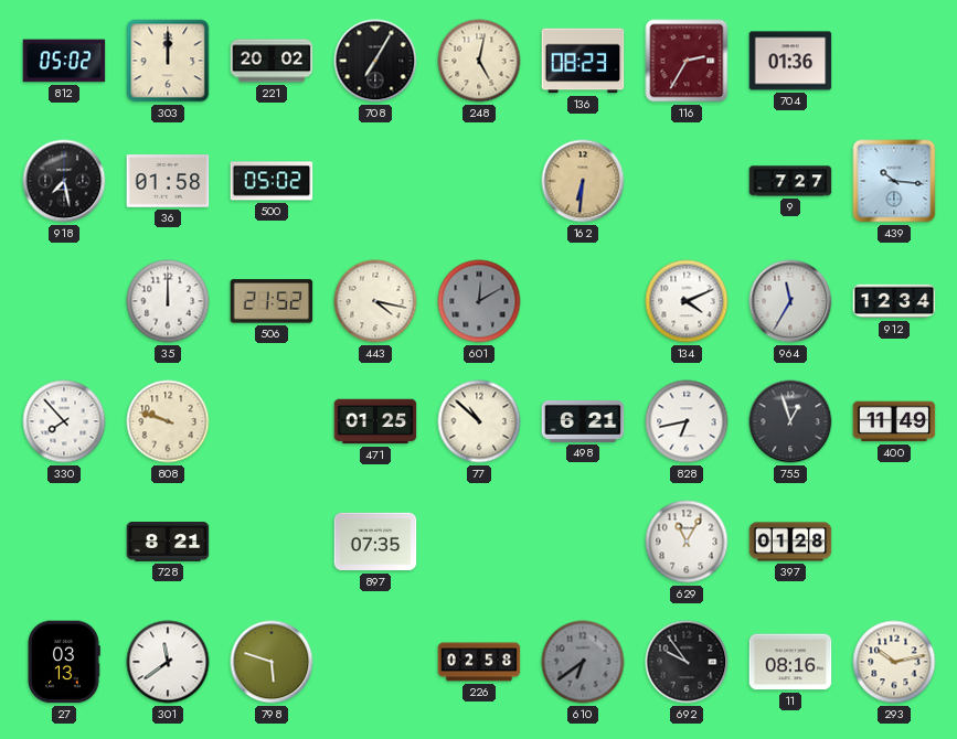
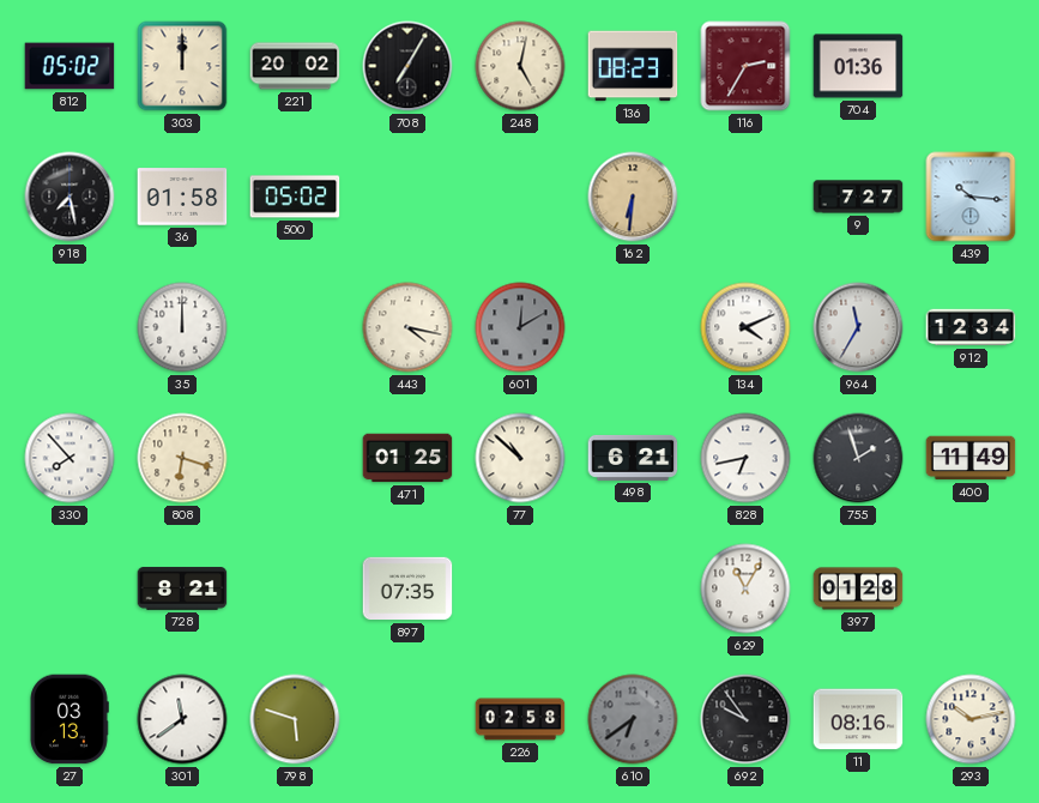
506: 21:52 -> none (272, 301)
808: 9:48 -> 6:18 (182, 458)
755: 12:57 -> 1:57 (858, 458)
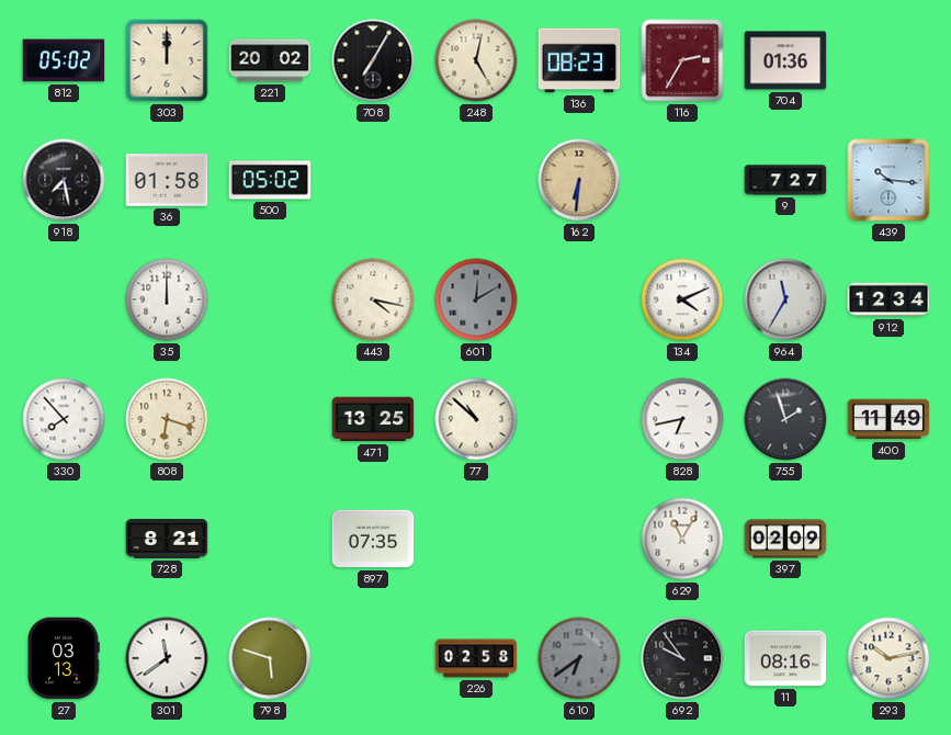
471: 01:25 -> 13:25 (373, 419)
498: 6:21 -> none (633, 458)
397: 01:28 -> 02:09 (785, 539)
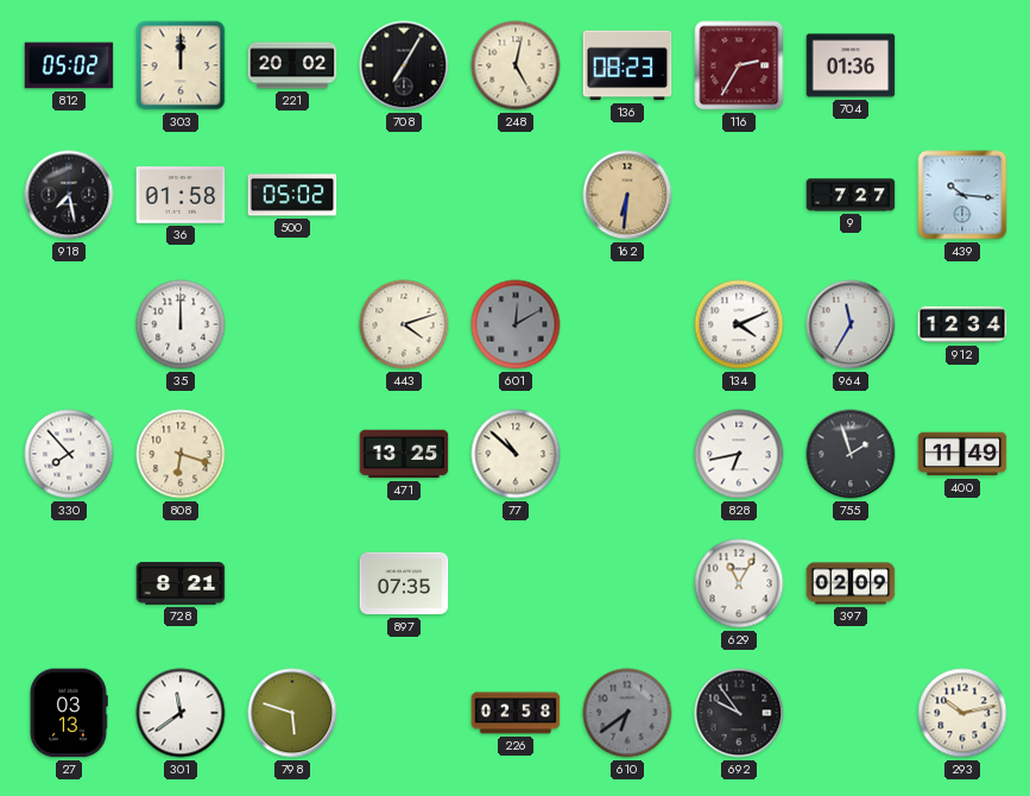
443: 4:17 -> 4:12 (404, 324)
11: 08:16 -> none (785, 658)
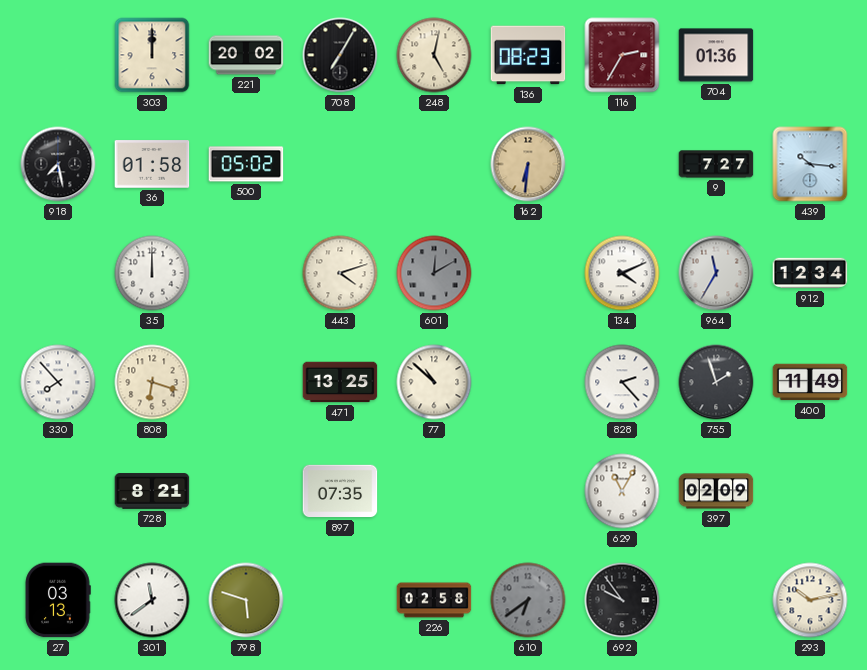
812: 05:02 -> none (69, 65)
828: 6:43 -> 2:23 (622, 382)
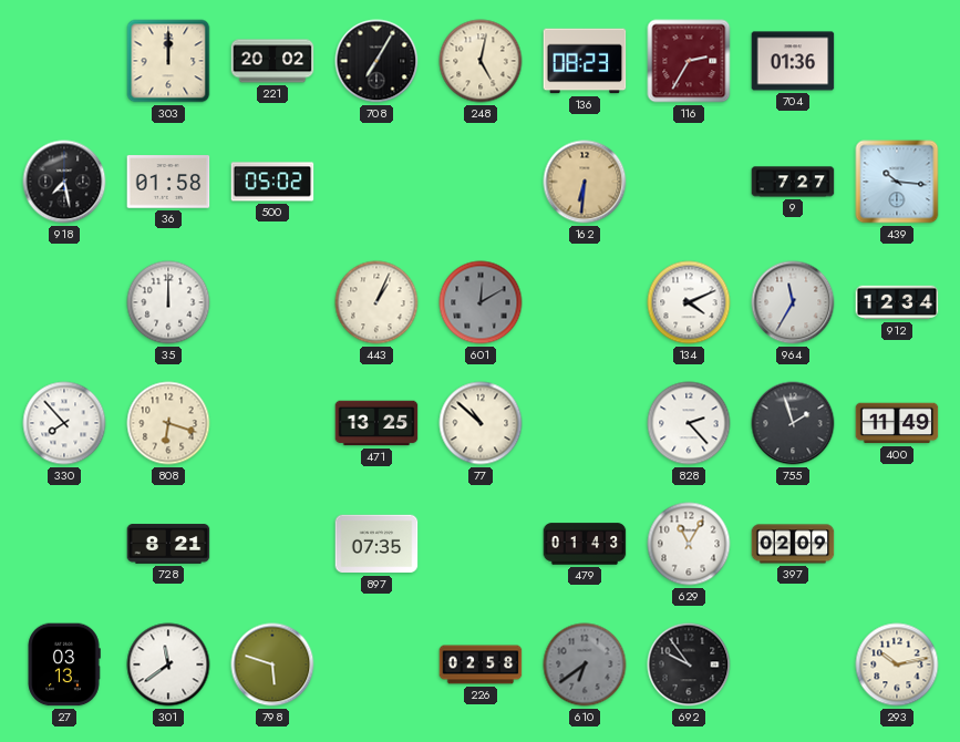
443: 4:12 -> 1:04 (376, 302)
479: none -> 01:43 (585, 544)
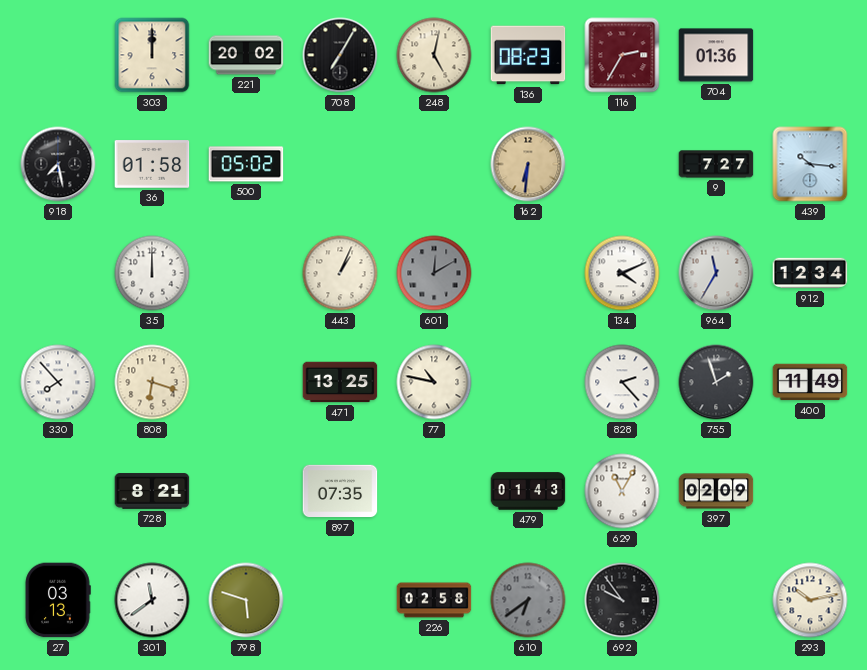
77: 10:52 -> 10:47 (434, 382)
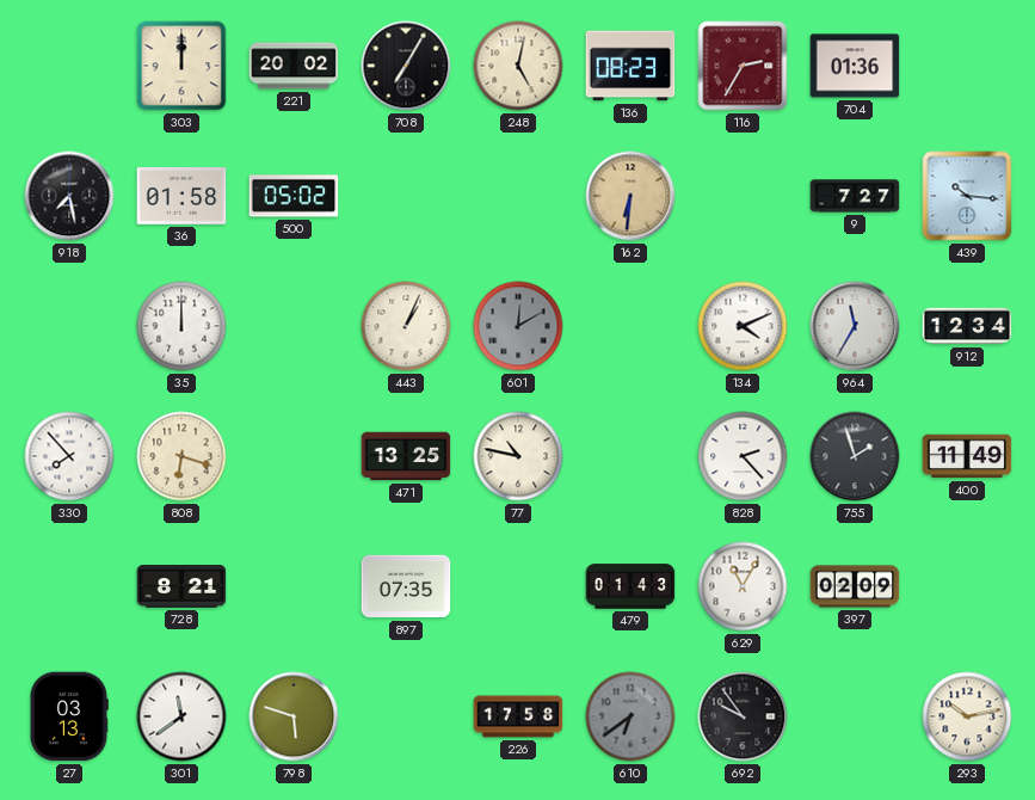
226: 02:58 -> 17:58 (518, 716)
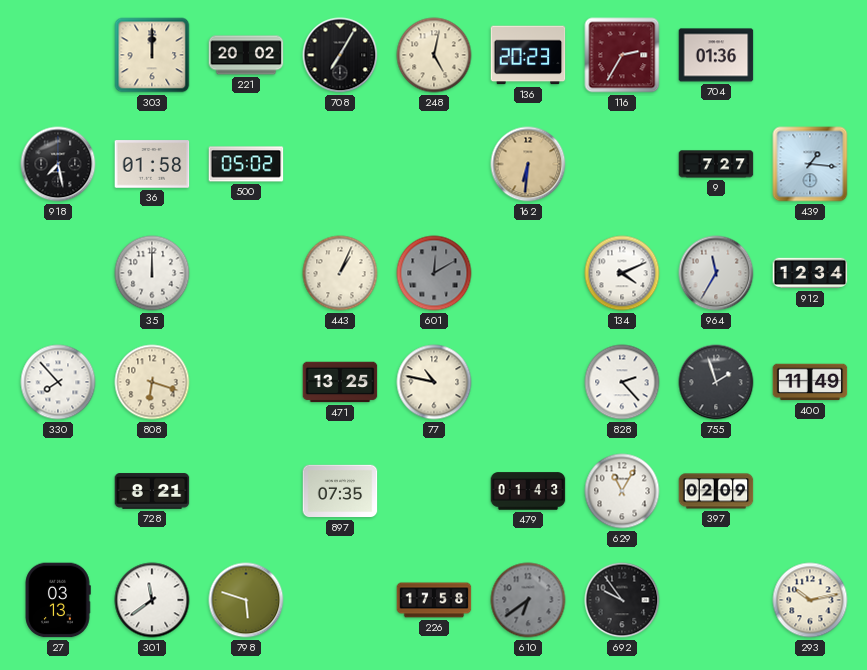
136: 08:23 -> 20:23 (528, 55)
439: 10:16 -> 1:16 (810, 164)
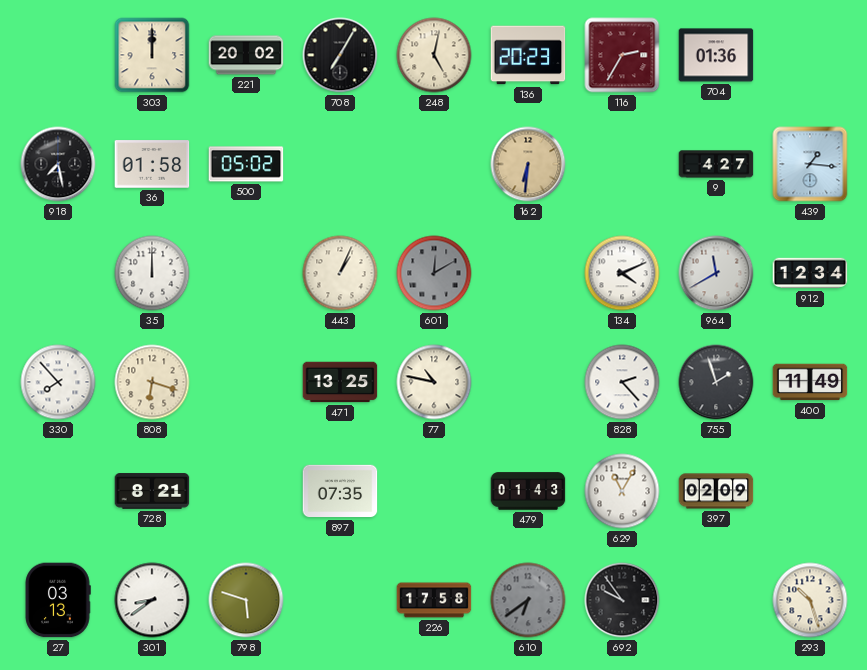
9: 7:27 -> 4:27 (716, 164)
964: 11:35 -> 11:40 (716, 273)
301: 11:39 -> 8:39 (152, 600)
293: 10:13 -> 10:27 (810, 600)
